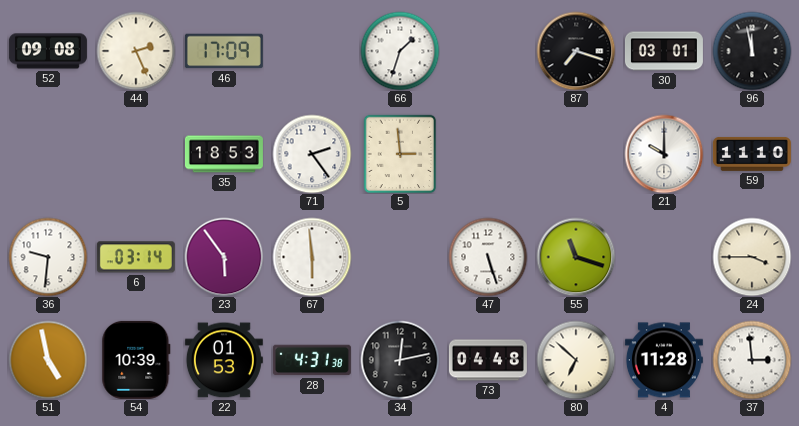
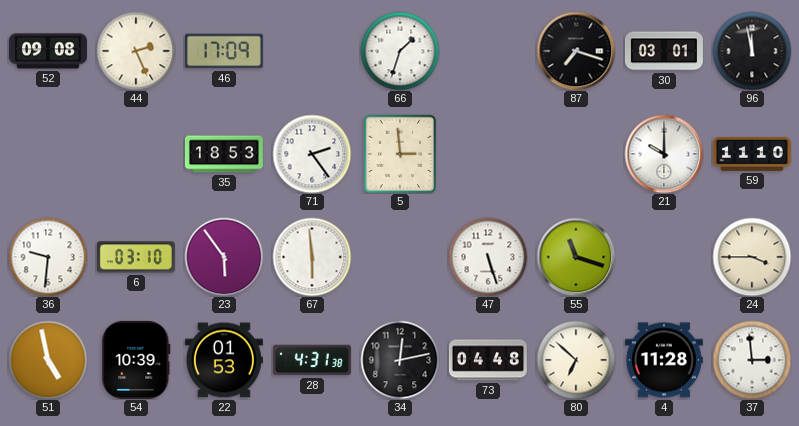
6: 03:14 -> 03:10 (136, 257)
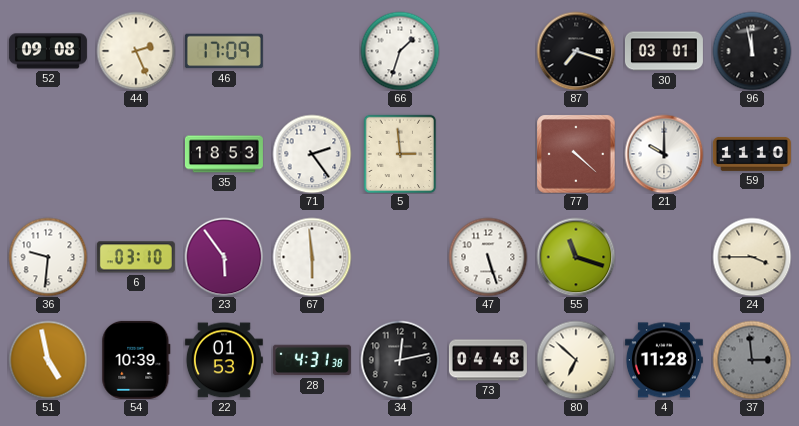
77: none -> 4:22 (576, 154)
37 dial: white -> grey (752, 360)
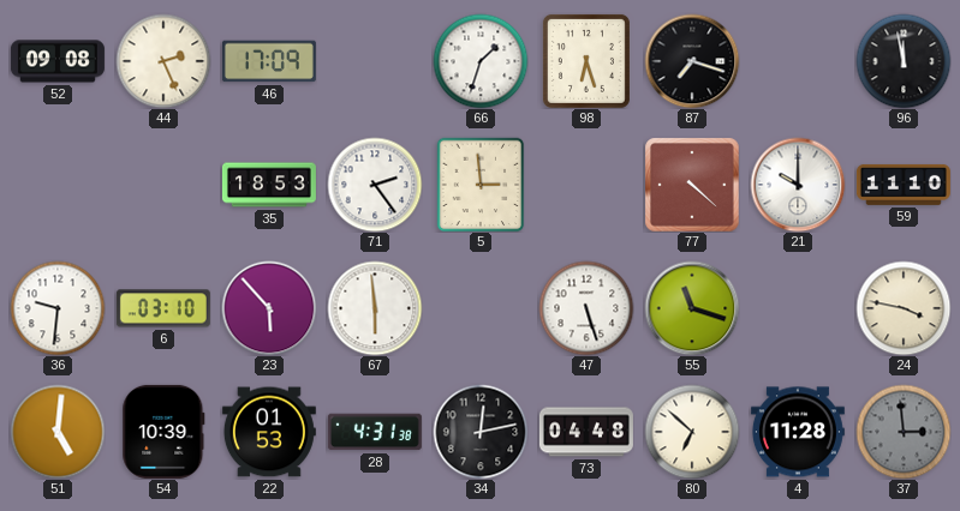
98: none -> 6:27 (586, 61)
30: 03:01 -> none (664, 51)
23: 5:54 -> 5:53 (269, 308)
24: 3:45 -> 3:47 (904, 308)
51: 4:58 -> 5:01 (58, 432)
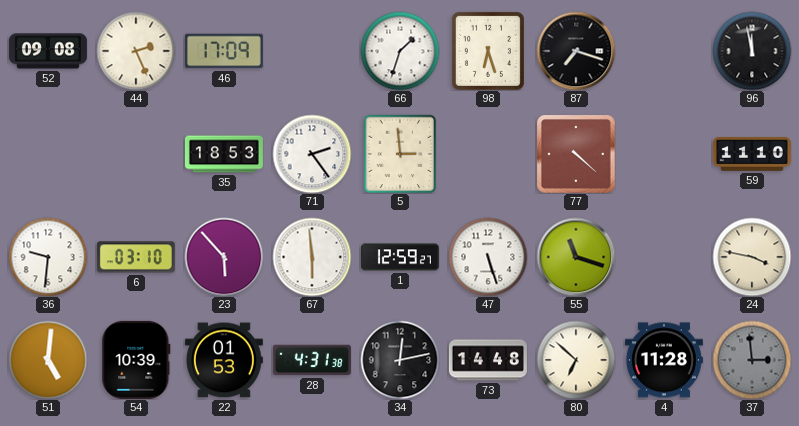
21: 10:00 -> none (798, 185)
1: none -> 12:59 (400, 257)
73: 04:48 -> 14:48 (488, 360)
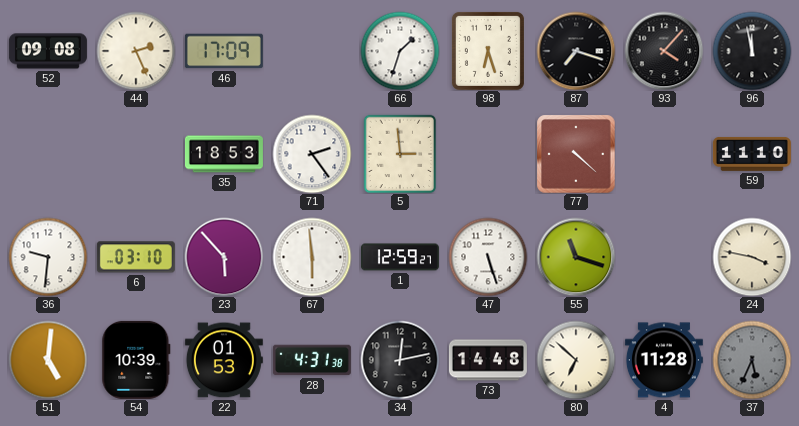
93: none -> 4:07 (664, 51)
37: 2:59 -> 5:34 (752, 360)
